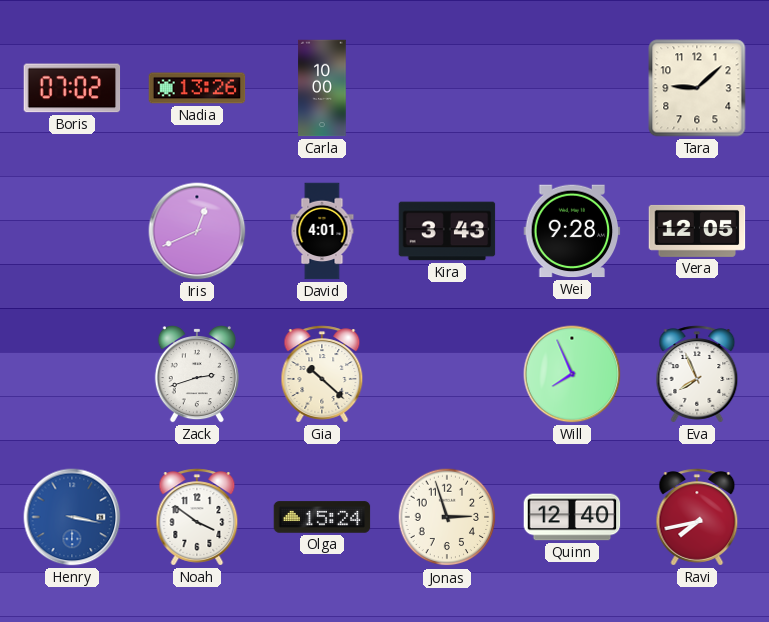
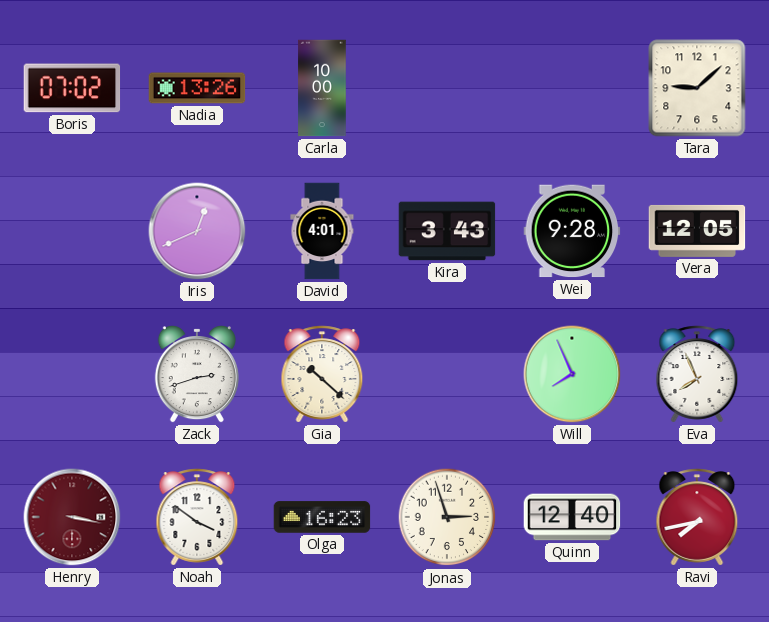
Henry dial: blue -> burgundy (72, 517)
Olga: 15:24 -> 16:23 (322, 517)
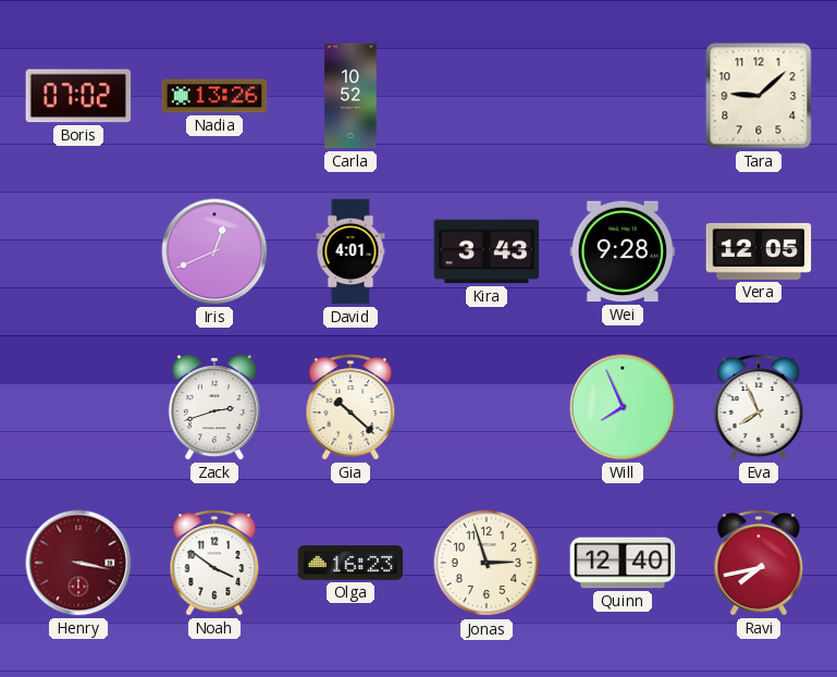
Carla: 10:00 -> 10:52 (350, 96)
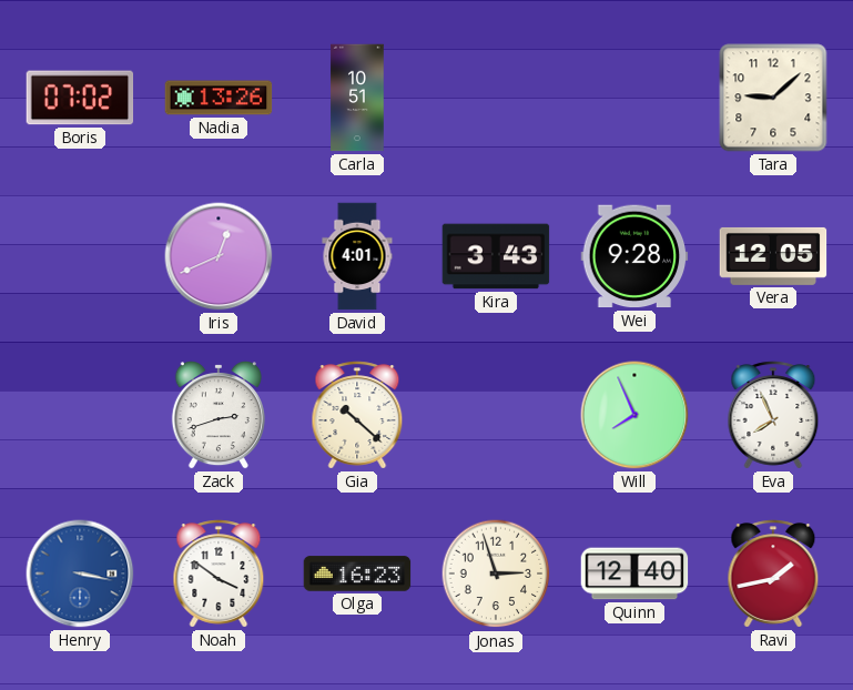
Carla: 10:52 -> 10:51 (357, 98)
Henry dial: burgundy -> blue (80, 574)
Ravi: 7:43 -> 1:43 (773, 574)
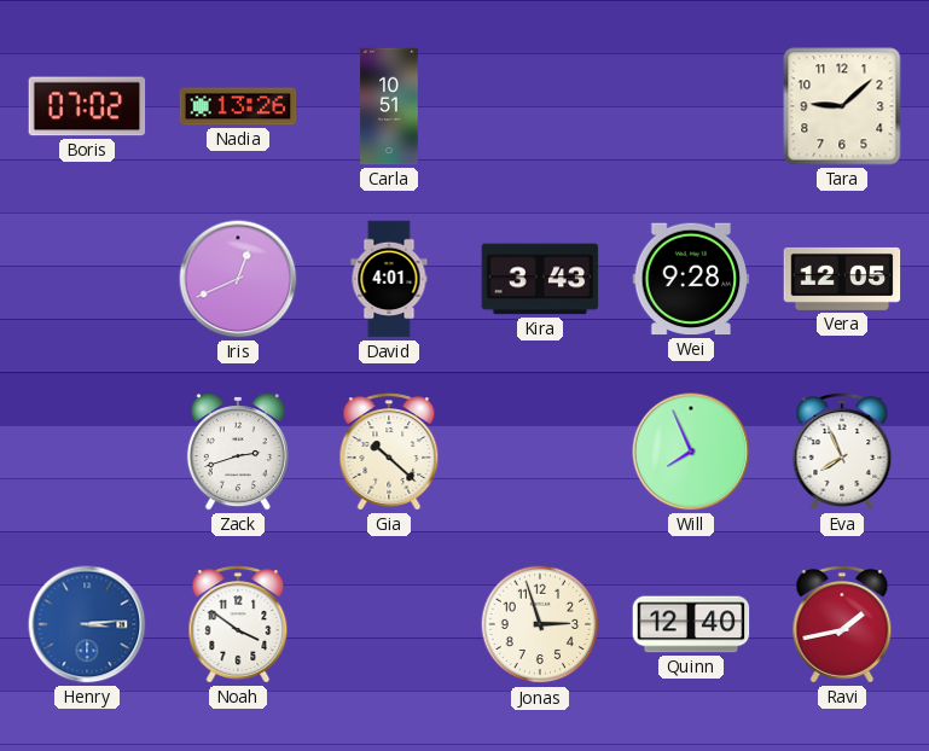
Henry: 3:17 -> 3:14 (87, 624)
Olga: 16:23 -> none (357, 574)
